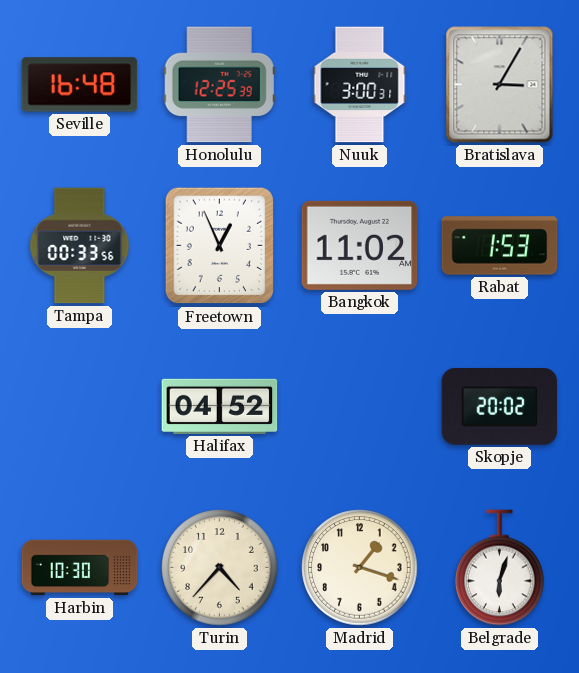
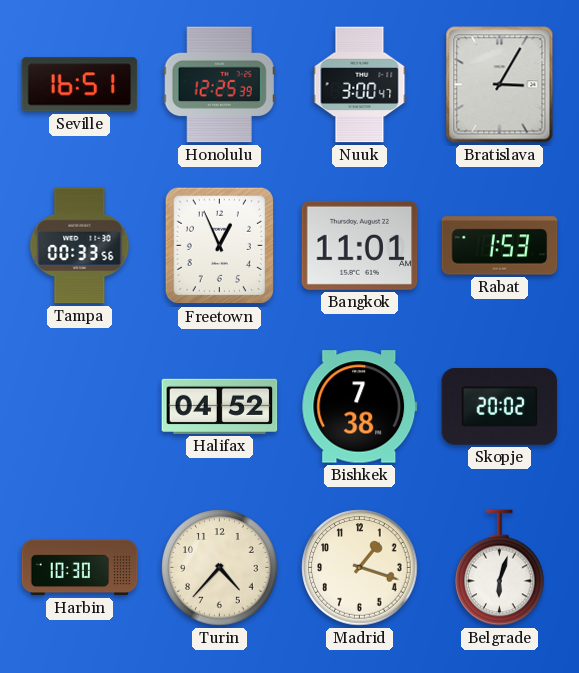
Seville: 16:48 -> 16:51 (80, 85)
Nuuk: 3:00:31 -> 3:00:47 (360, 85)
Bangkok: 11:02 -> 11:01 (360, 245)
Bishkek: none -> 7:38 (360, 407)
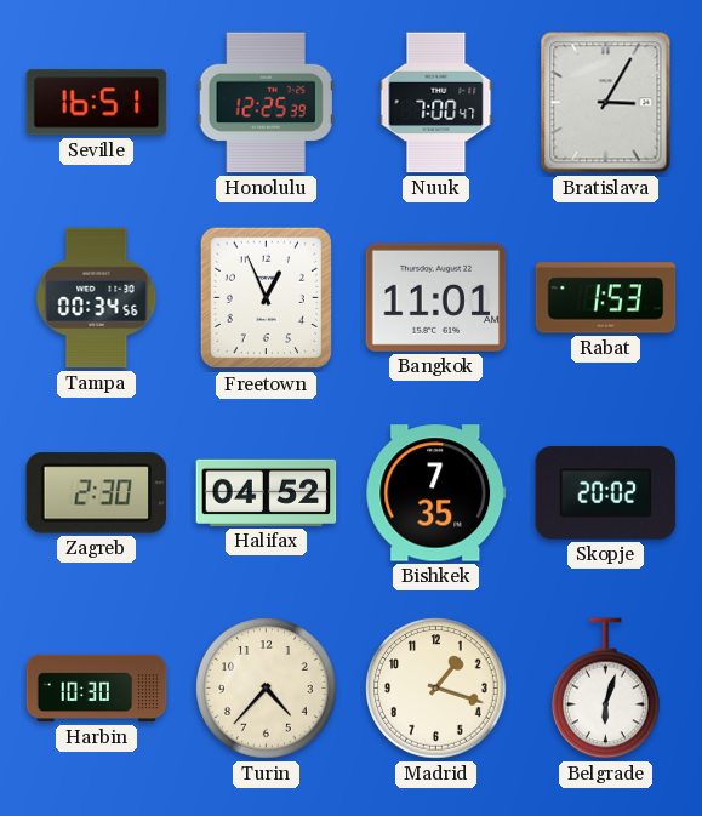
Nuuk: 3:00 -> 7:00 (436, 103)
Tampa: 00:33 -> 00:34 (97, 298)
Zagreb: none -> 2:30 (97, 493)
Bishkek: 7:38 -> 7:35 (436, 493)
